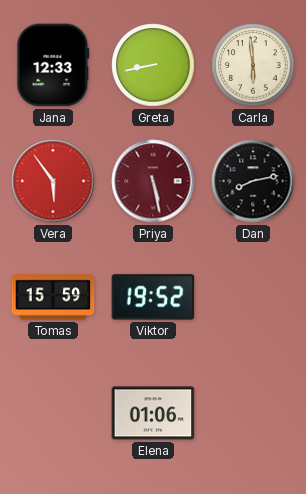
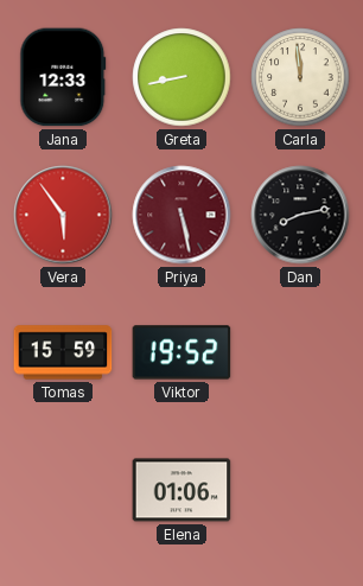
Carla: 5:59 -> 11:59 (300, 77)
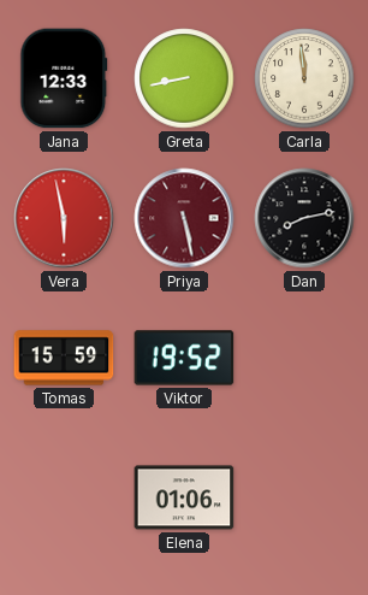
Vera: 5:54 -> 5:58 (64, 218)
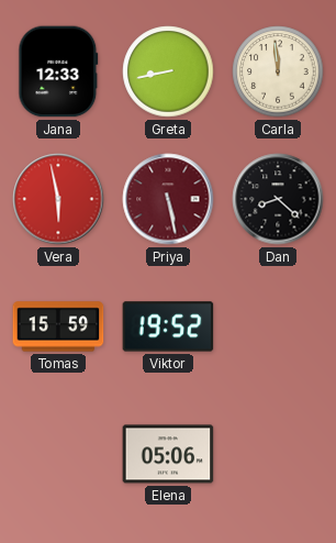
Dan: 8:13 -> 8:22 (278, 199)
Elena: 01:06 -> 05:06 (168, 454)
